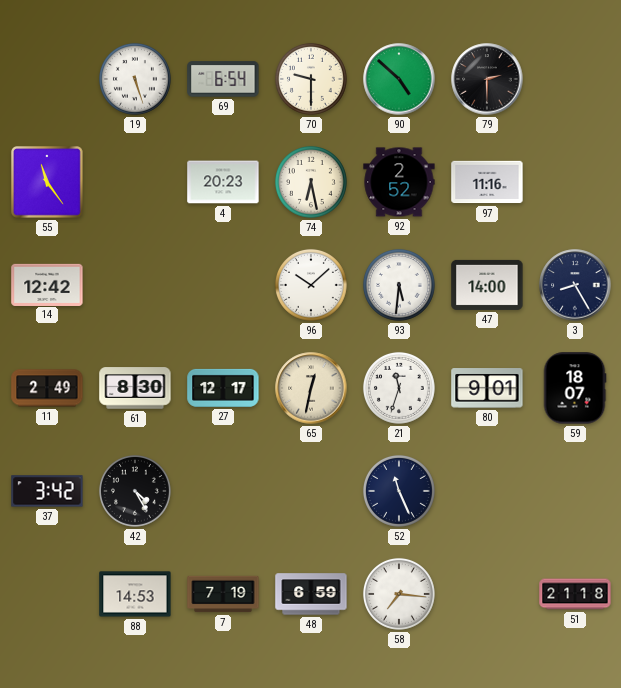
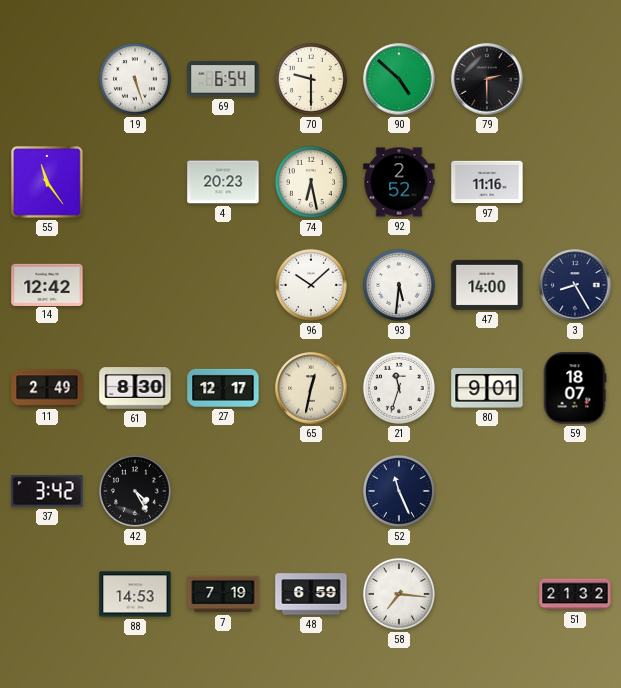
51: 21:18 -> 21:32 (575, 594)
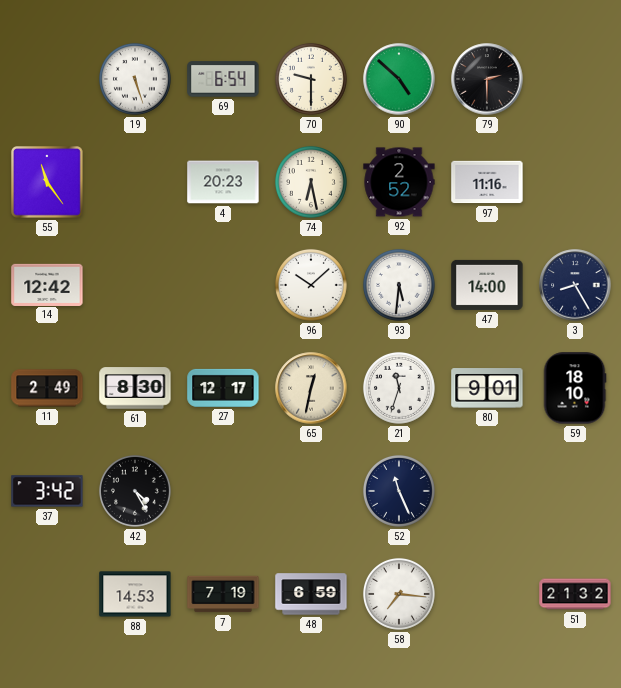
59: 18:07 -> 18:10 (575, 388)
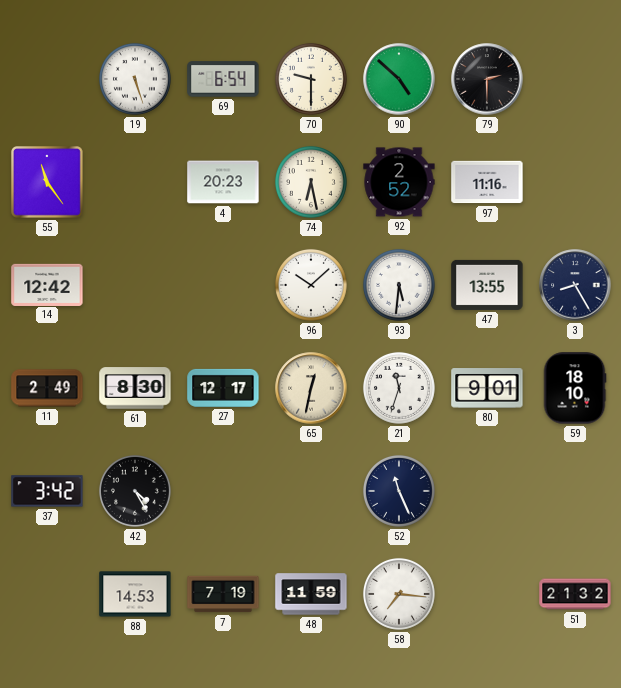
47: 14:00 -> 13:55 (487, 285)
48: 6:59 -> 11:59 (311, 594)
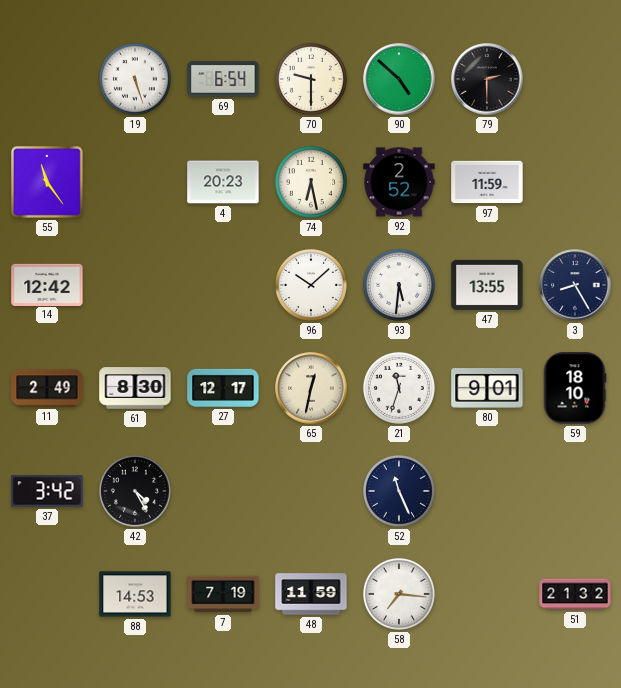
97: 11:16 -> 11:59 (487, 182)
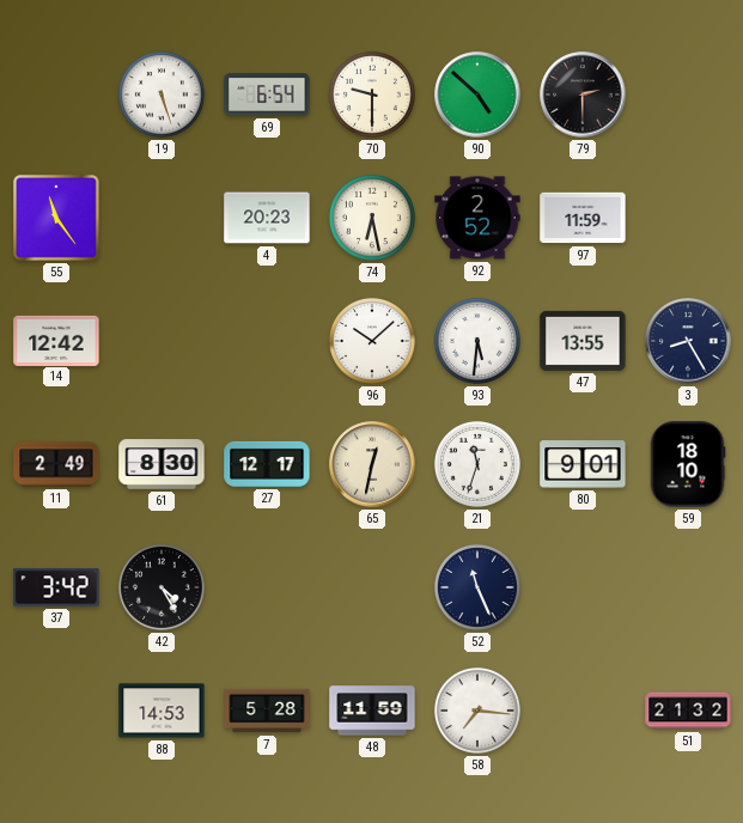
7: 7:19 -> 5:28 (267, 711)
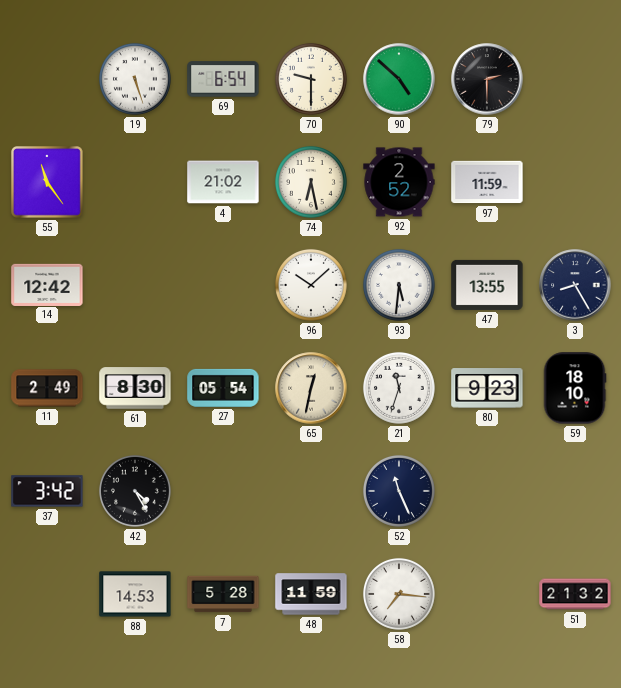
4: 20:23 -> 21:02 (223, 182)
27: 12:17 -> 05:54 (223, 388)
80: 9:01 -> 9:23 (487, 388)
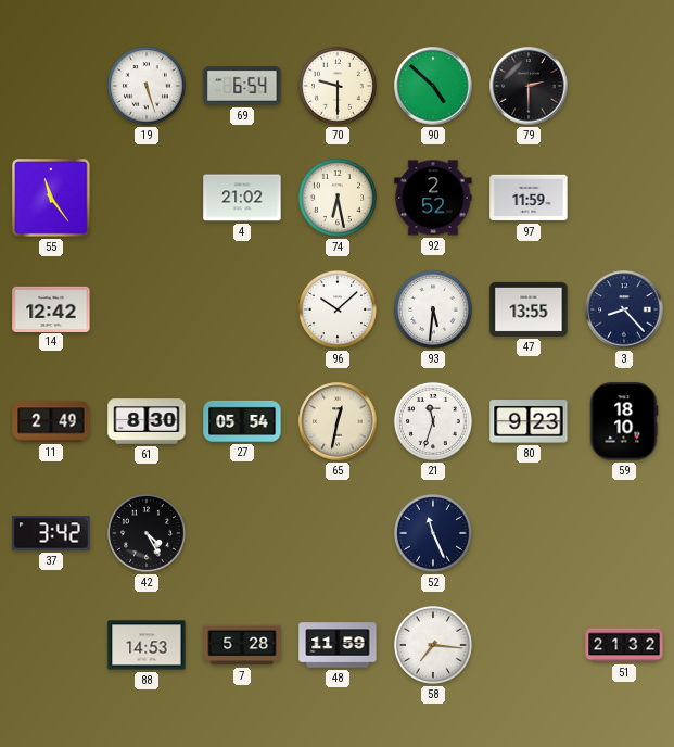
3: 8:25 -> 8:23 (624, 309)
